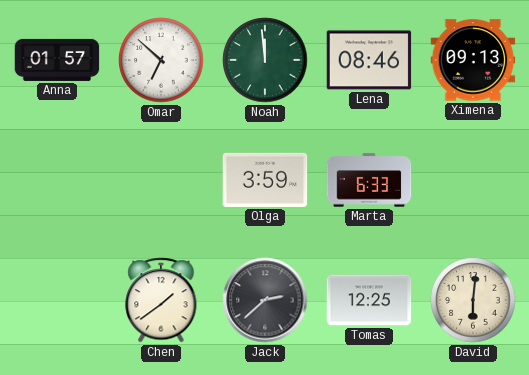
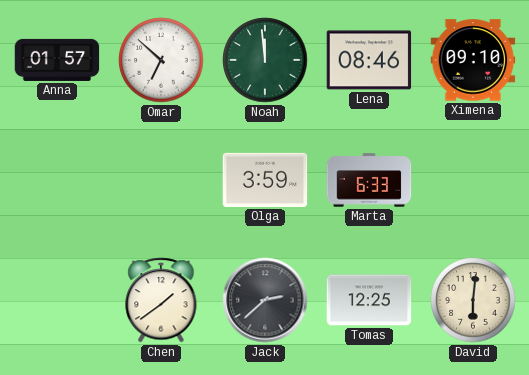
Ximena: 09:13 -> 09:10 (473, 60)
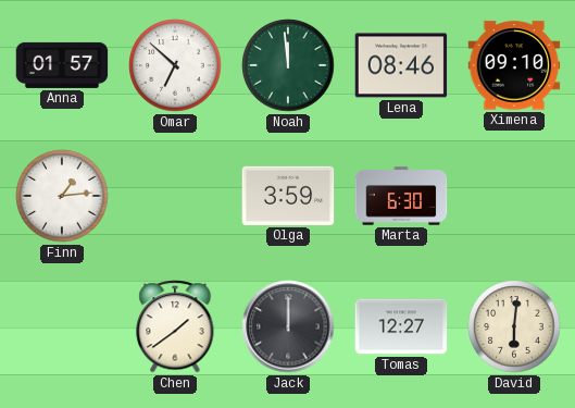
Finn: none -> 1:14 (62, 196)
Marta: 6:33 -> 6:30 (401, 196)
Jack: 2:38 -> 12:00 (288, 326)
Tomas: 12:25 -> 12:27 (401, 326)
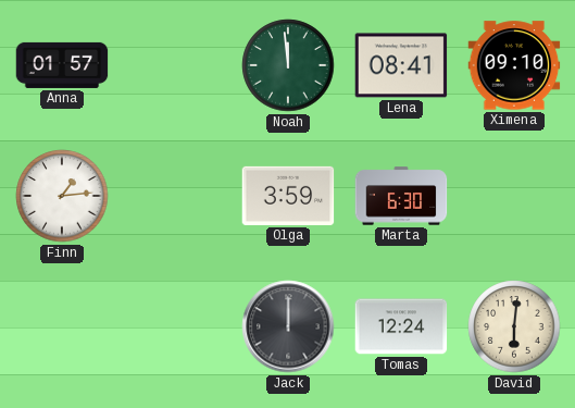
Omar: 6:52 -> none (175, 65)
Lena: 08:46 -> 08:41 (401, 65)
Chen: 1:39 -> none (175, 326)
Tomas: 12:27 -> 12:24 (401, 326)
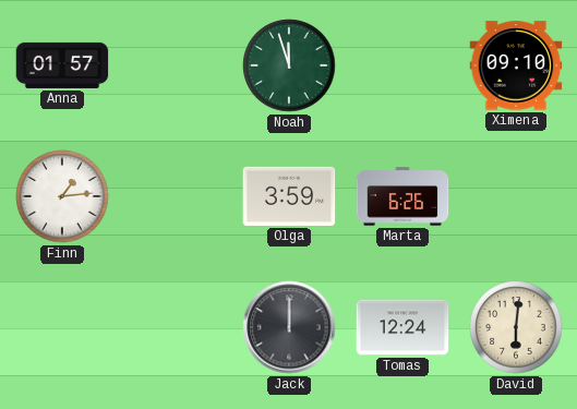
Noah: 11:59 -> 11:57 (289, 65)
Lena: 08:41 -> none (401, 65)
Marta: 6:30 -> 6:26 (402, 196)
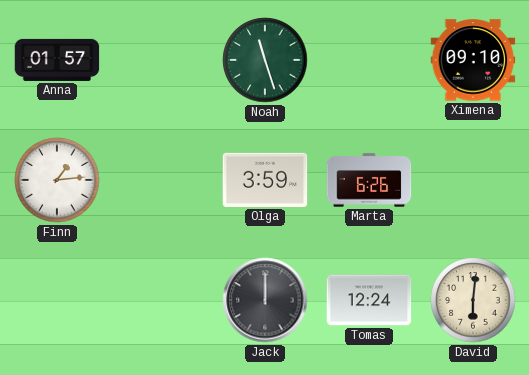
Noah: 11:57 -> 11:27 (265, 60)
